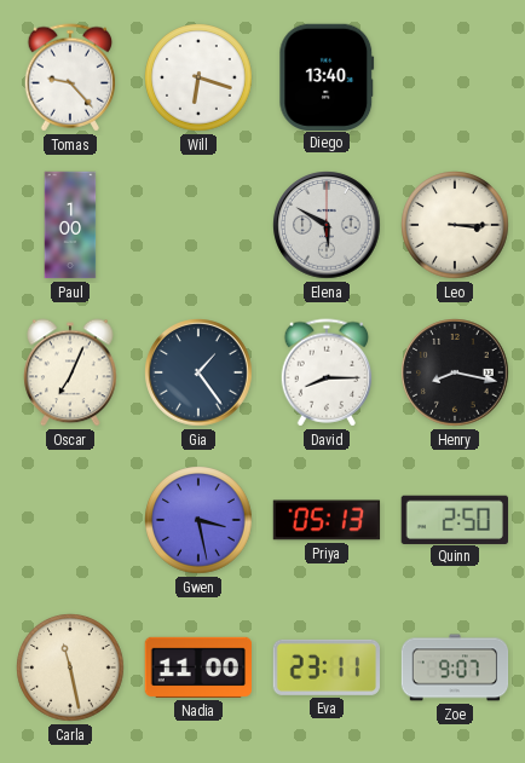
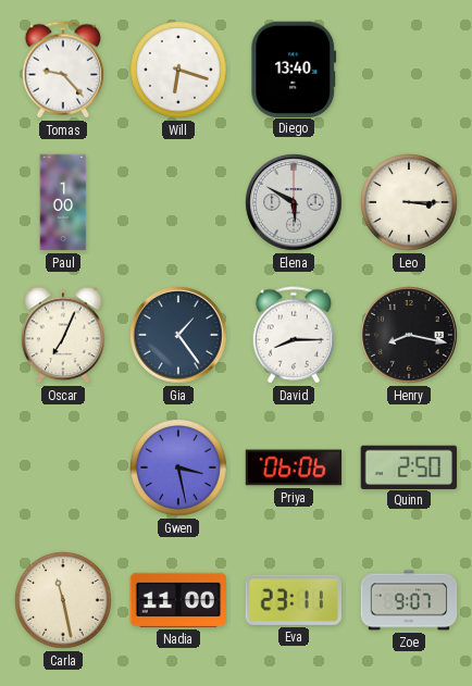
Priya: 05:13 -> 06:06 (294, 467)
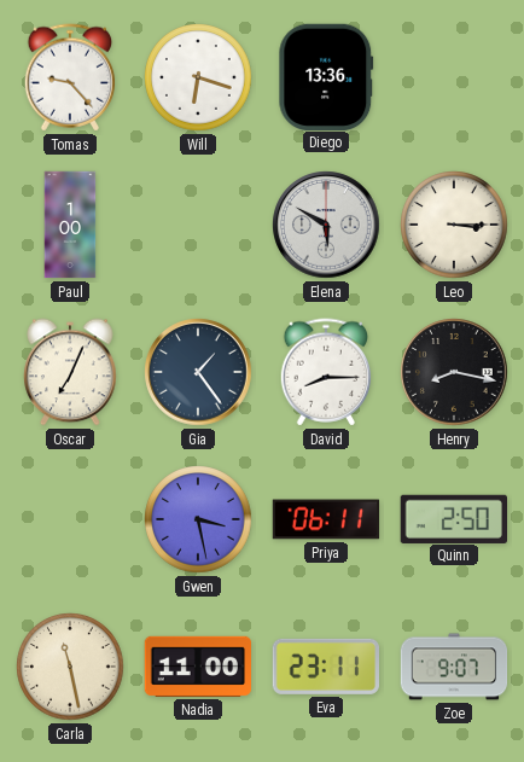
Diego: 13:40 -> 13:36 (326, 76)
Priya: 06:06 -> 06:11 (326, 519)
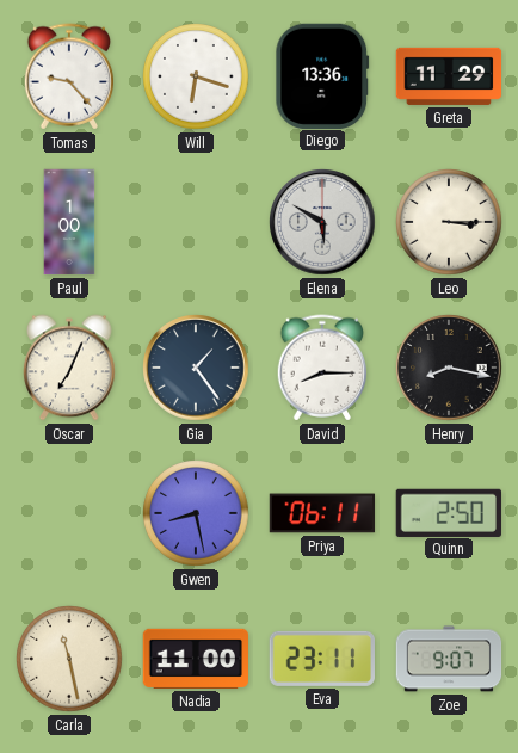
Greta: none -> 11:29 (449, 76)
Gwen: 3:28 -> 8:28 (196, 513)
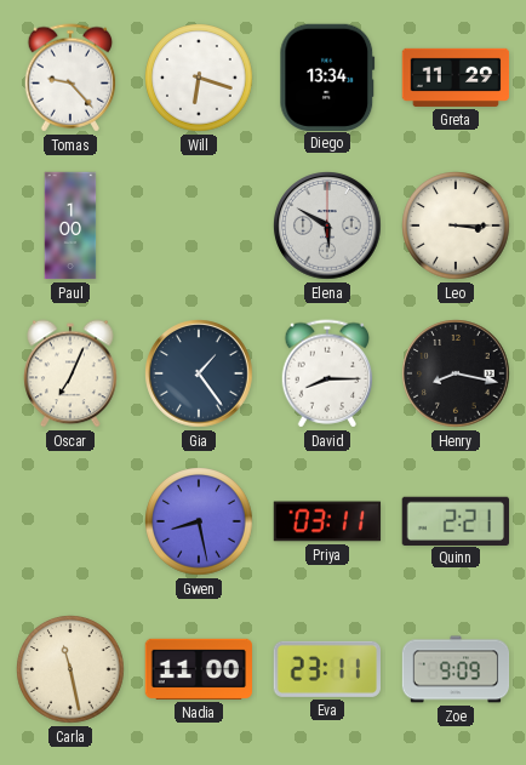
Diego: 13:36 -> 13:34 (327, 76)
Priya: 06:11 -> 03:11 (327, 521)
Quinn: 2:50 -> 2:21 (454, 520)
Zoe: 9:07 -> 9:09 (456, 669)
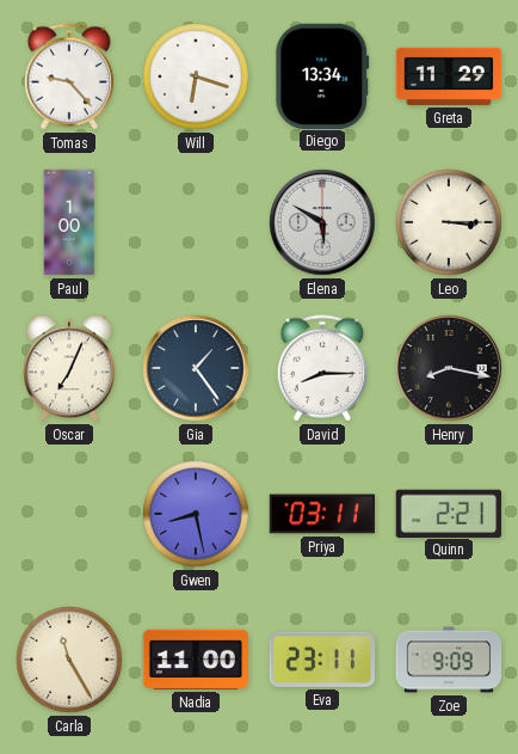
Carla: 11:28 -> 11:25 (69, 660)
